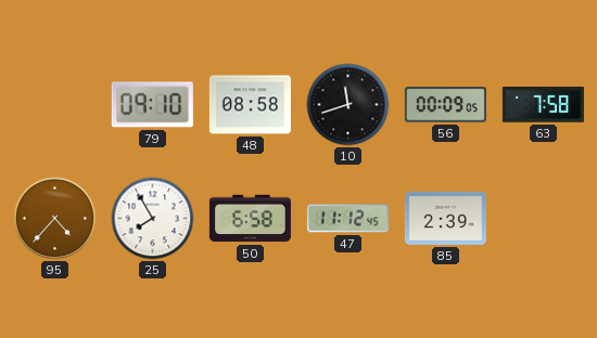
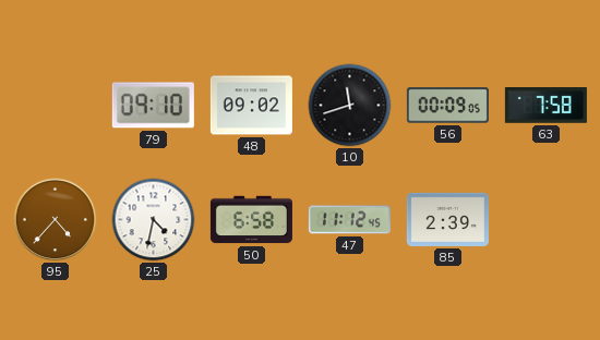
48: 08:58 -> 09:02 (251, 106)
25: 7:55 -> 4:32 (154, 220)
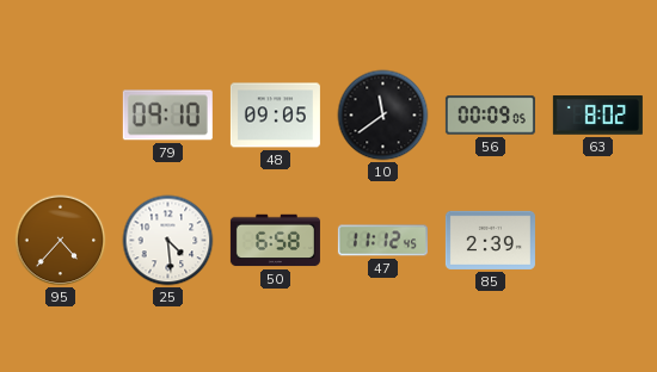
48: 09:02 -> 09:05 (275, 116)
10: 11:42 -> 11:39 (383, 116)
63: 7:58 -> 8:02 (597, 116)
25: 4:32 -> 4:29 (168, 241)
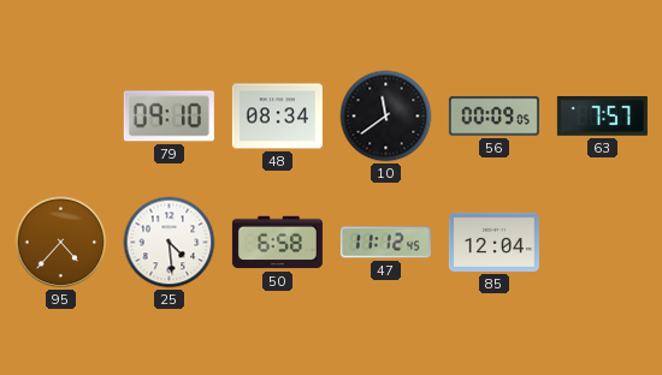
48: 09:05 -> 08:34 (277, 117)
63: 8:02 -> 7:57 (602, 117)
85: 2:39 -> 12:04 (493, 242)
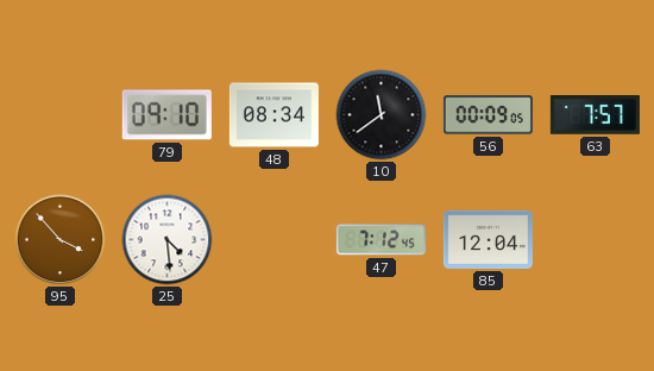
95: 4:37 -> 3:53 (61, 240)
50: 6:58 -> none (277, 243)
47: 11:12 -> 7:12 (381, 240)
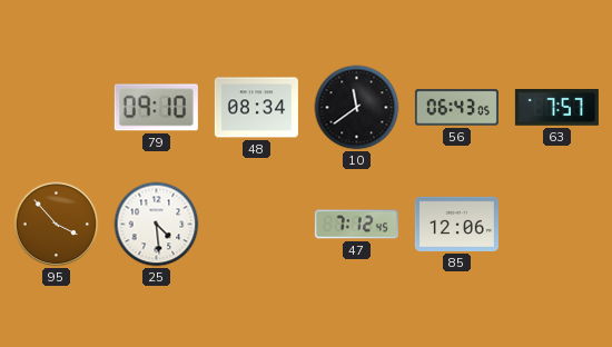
56: 00:09 -> 06:43 (456, 108)
85: 12:04 -> 12:06 (456, 224)
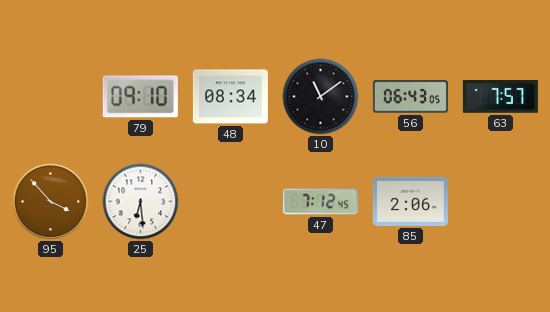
10: 11:39 -> 11:09 (321, 97)
25: 4:29 -> 6:29 (141, 202)
85: 12:06 -> 2:06 (410, 201)
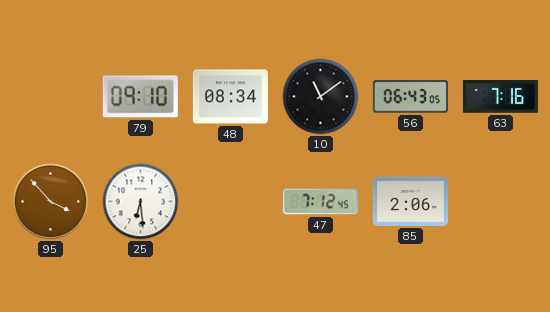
63: 7:57 -> 7:16 (500, 97)
